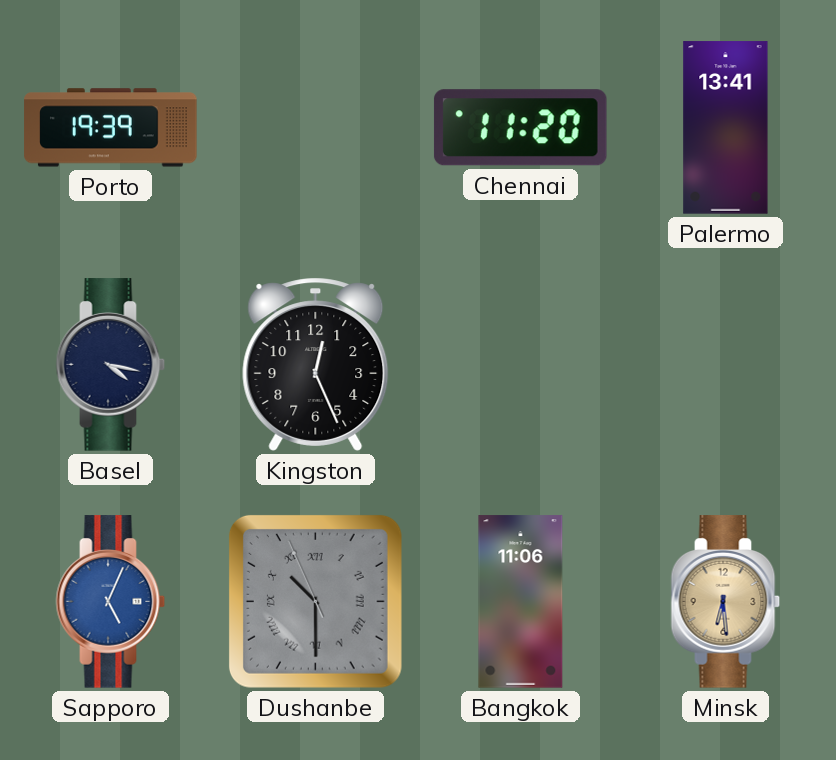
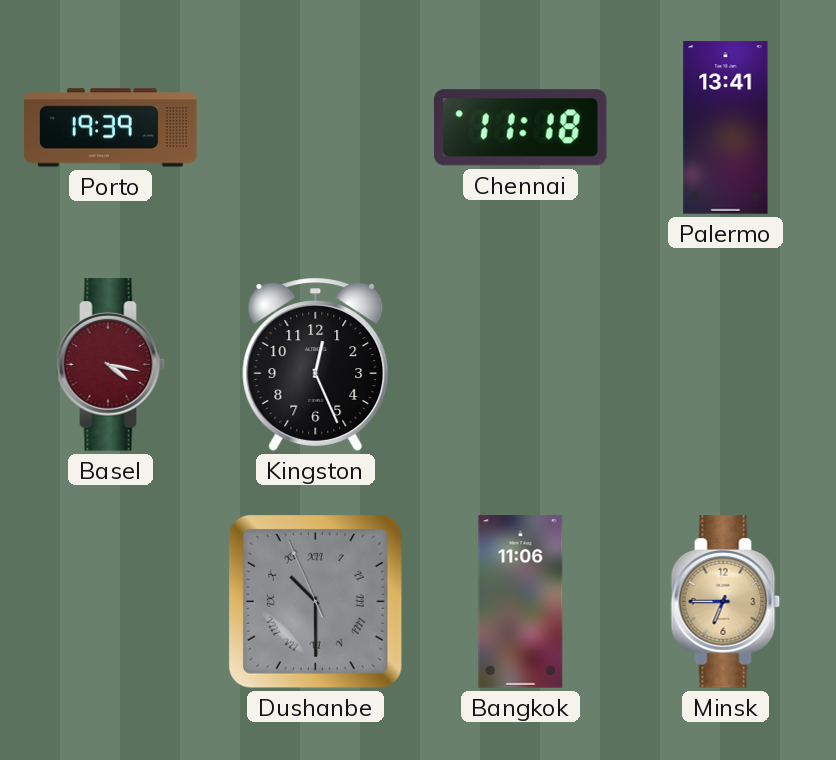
Chennai: 11:20 -> 11:18 (520, 128)
Basel dial: navy -> burgundy (111, 365)
Sapporo: 5:04 -> none (111, 602)
Minsk: 6:29 -> 6:45 (726, 602)
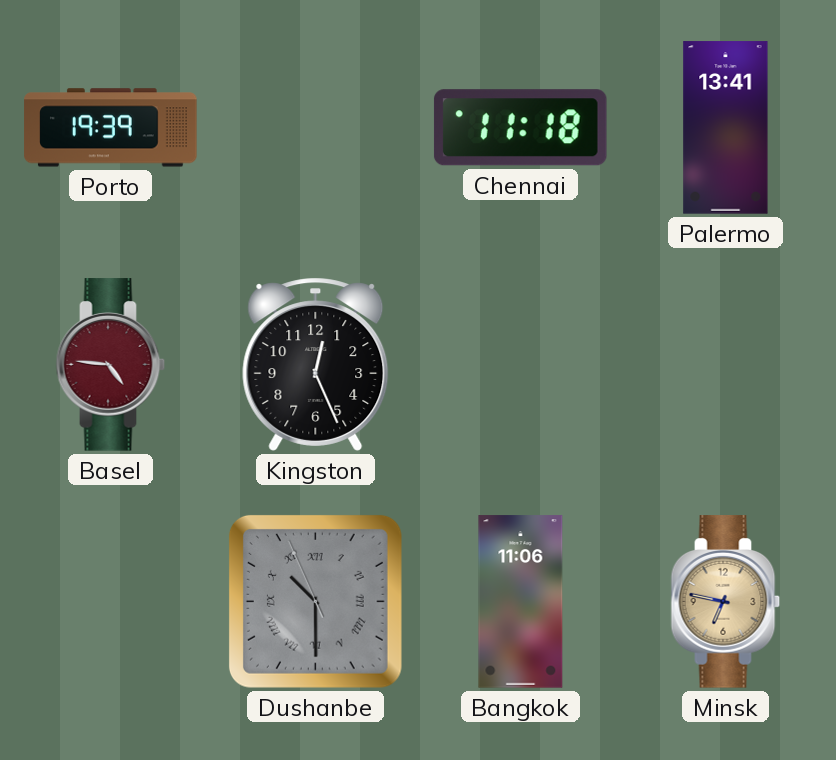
Basel: 4:17 -> 4:46 (111, 365)
Minsk: 6:45 -> 6:47 (726, 602)
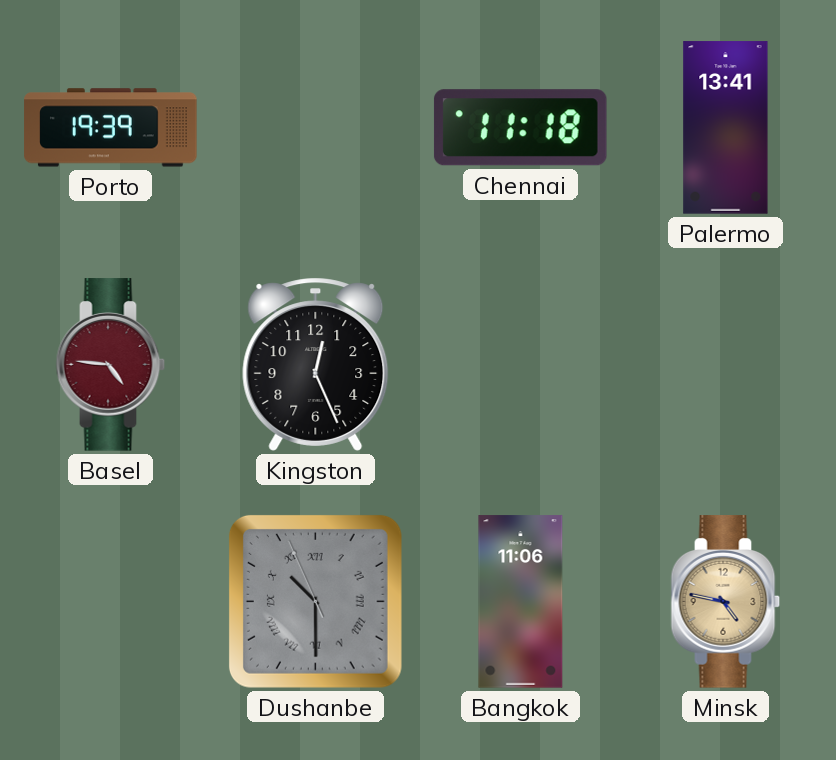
Minsk: 6:47 -> 4:47 (726, 602)
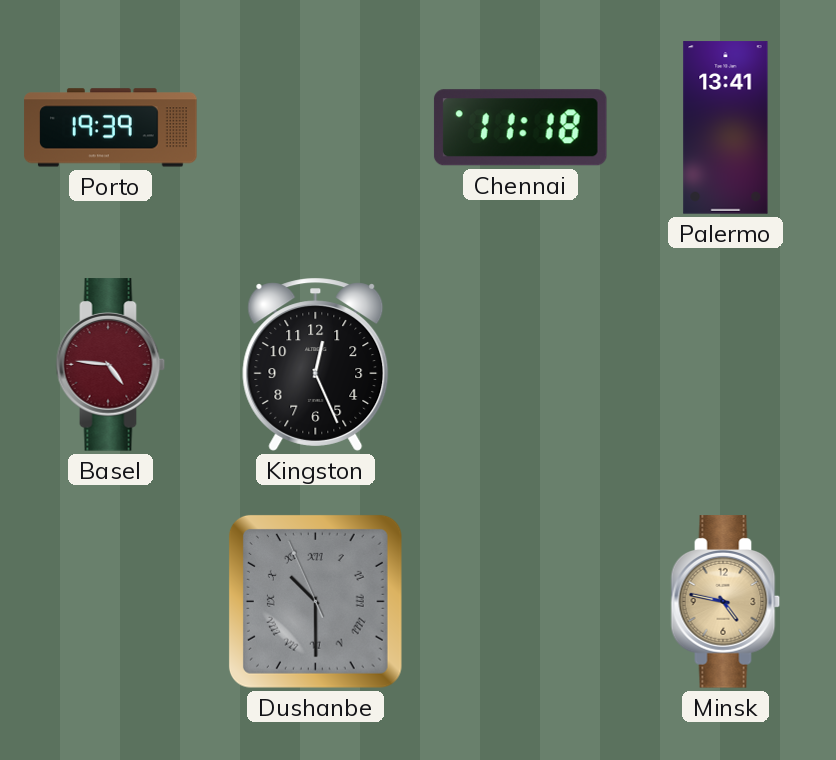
Bangkok: 11:06 -> none (521, 602)
